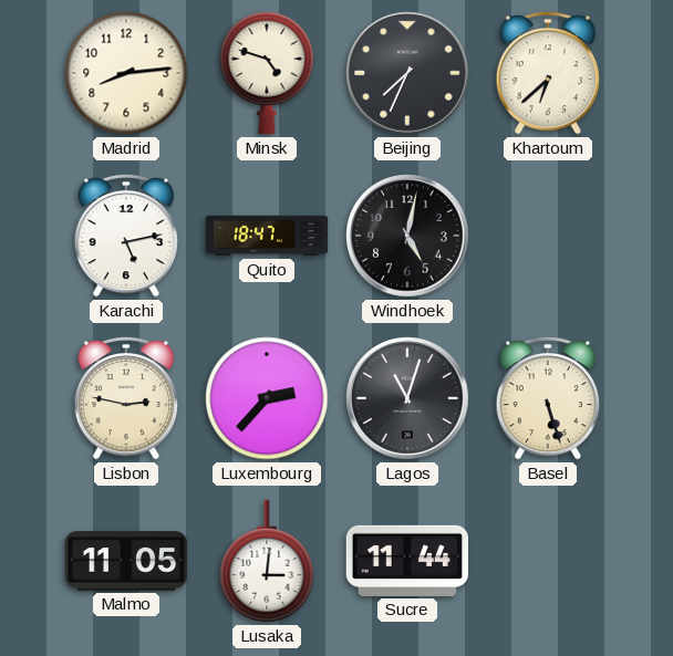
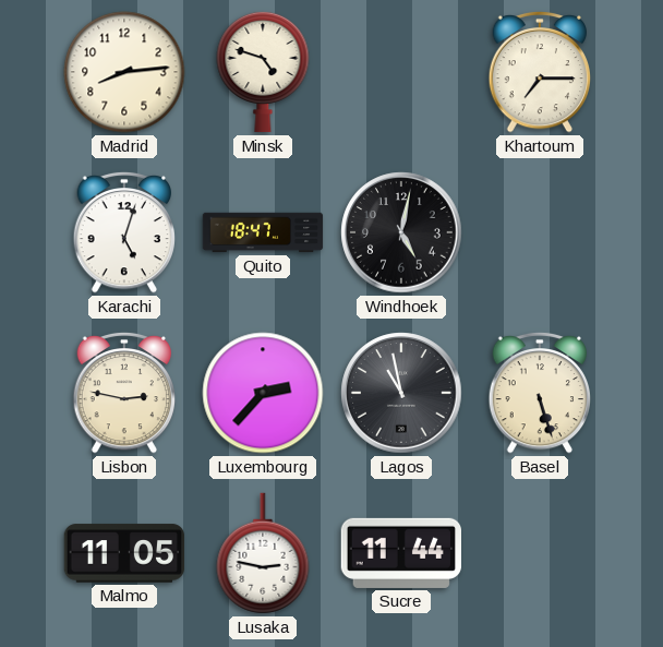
Beijing: 7:34 -> none (407, 73)
Khartoum: 6:38 -> 7:15 (540, 72)
Karachi: 5:13 -> 5:03 (124, 232)
Lagos: 11:03 -> 10:58 (401, 393)
Lusaka: 3:01 -> 2:47 (263, 553)
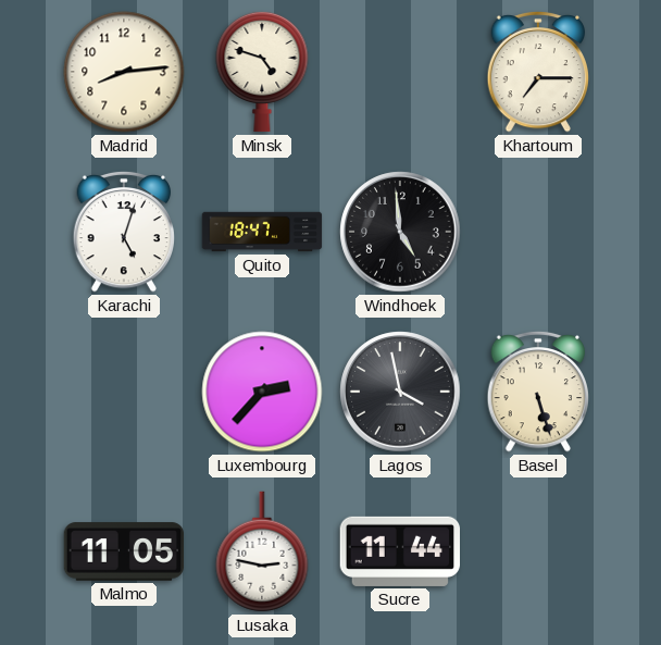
Windhoek: 5:02 -> 4:59 (400, 232)
Lisbon: 2:47 -> none (124, 393)
Lagos: 10:58 -> 3:58 (400, 392)
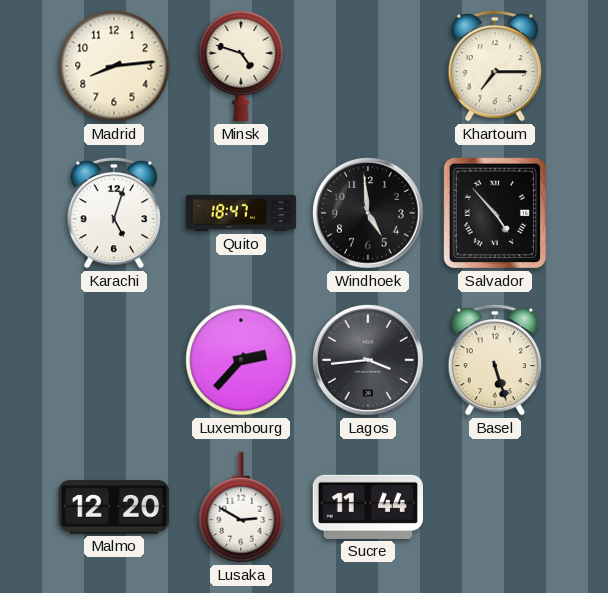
Salvador: none -> 4:53 (494, 213)
Lagos: 3:58 -> 3:44 (368, 360)
Malmo: 11:05 -> 12:20 (114, 507)
Lusaka: 2:47 -> 2:50 (241, 507)
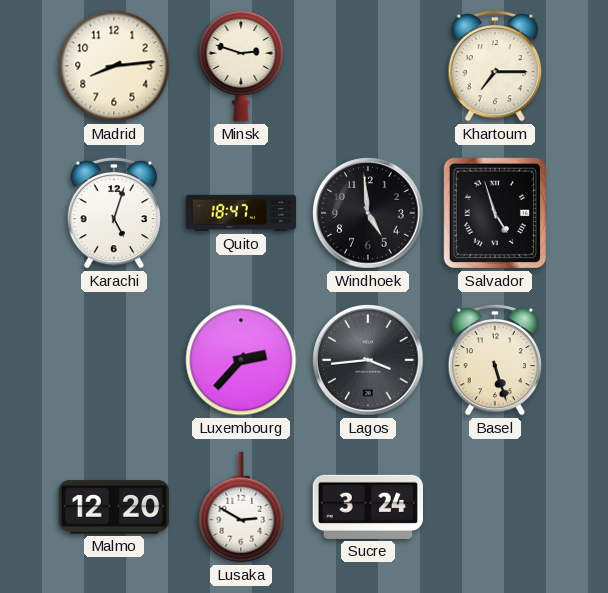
Minsk: 4:48 -> 2:48 (241, 66)
Salvador: 4:53 -> 4:57 (494, 213)
Sucre: 11:44 -> 3:24 (368, 507)
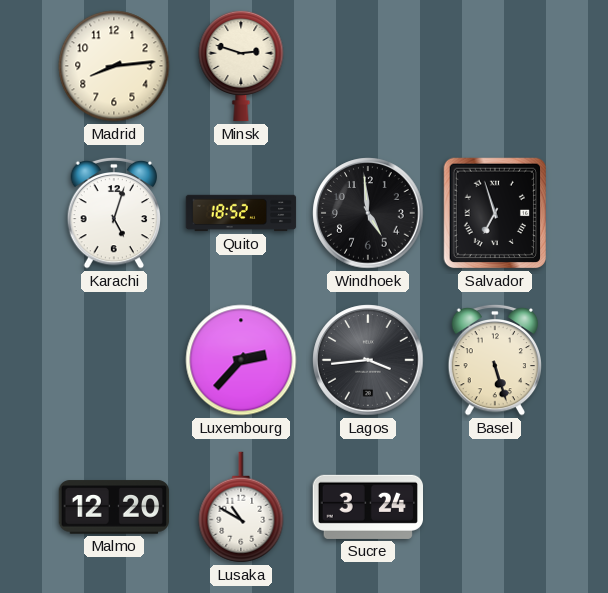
Khartoum: 7:15 -> none (495, 66)
Quito: 18:47 -> 18:52 (241, 213)
Salvador: 4:57 -> 6:57 (494, 213)
Lusaka: 2:50 -> 10:50 (241, 507)
